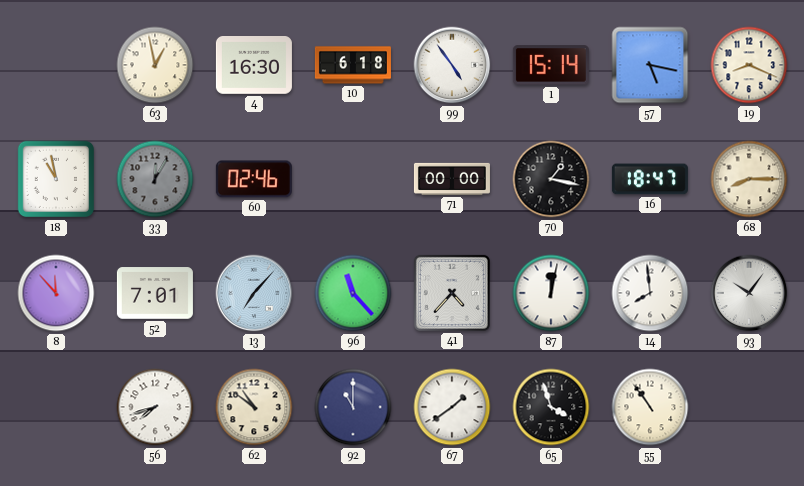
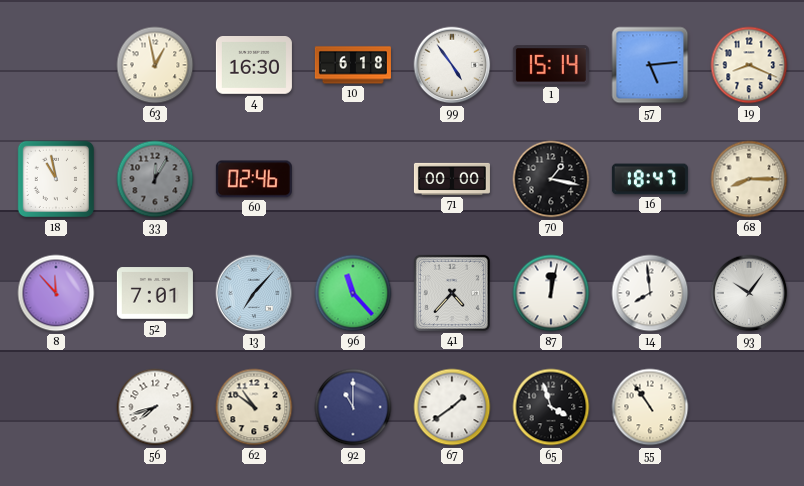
57: 5:17 -> 5:14 (650, 65)
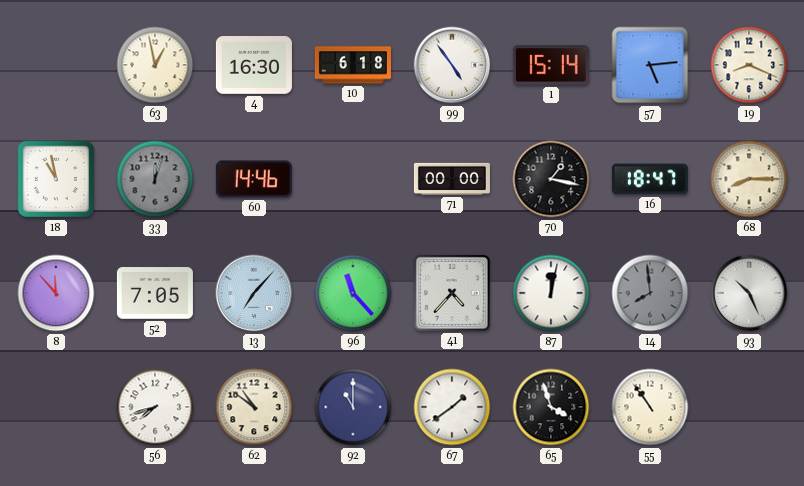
33: 12:05 -> 12:03 (155, 179)
60: 02:46 -> 14:46 (254, 179)
52: 7:01 -> 7:05 (155, 293)
14 dial: white -> grey (650, 293)
93: 10:06 -> 10:26 (749, 293)
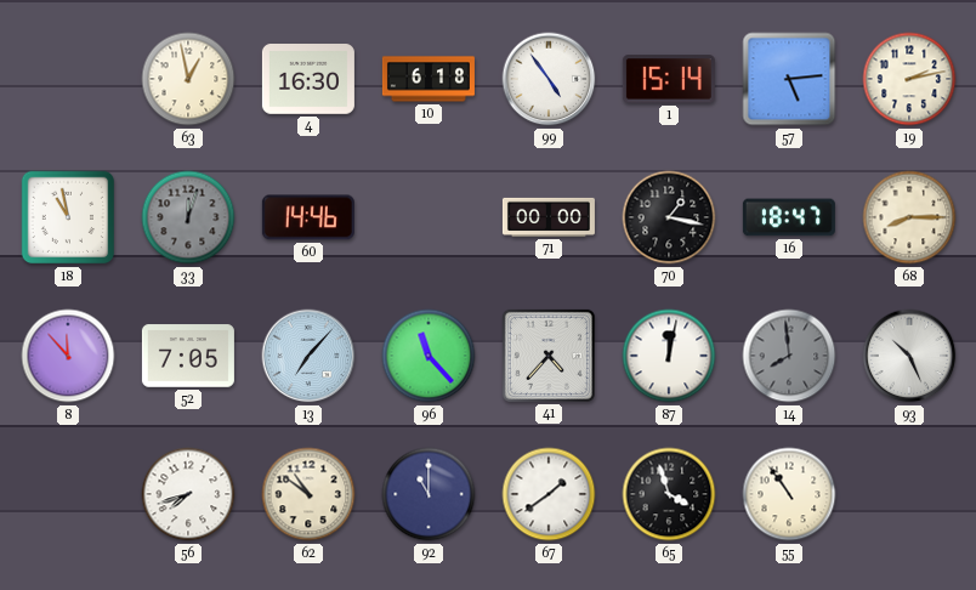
19: 8:19 -> 2:13 (909, 79)
